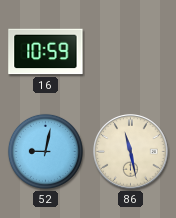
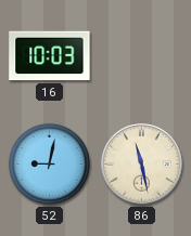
16: 10:59 -> 10:03 (50, 56)
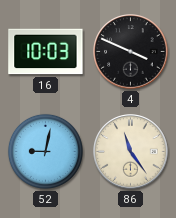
4: none -> 3:49 (131, 52)
86: 11:28 -> 11:24 (131, 152)
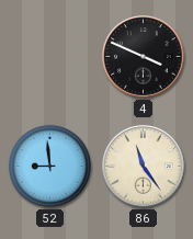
16: 10:03 -> none (46, 52)
52: 9:02 -> 8:59 (49, 166)
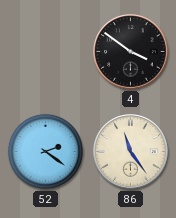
4: 3:49 -> 3:51 (131, 52)
52: 8:59 -> 2:21 (45, 151)
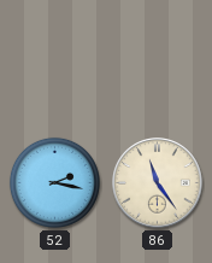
4: 3:51 -> none (131, 52)
52: 2:21 -> 2:17 (54, 182)
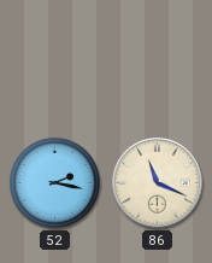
86: 11:24 -> 11:19 (158, 183)
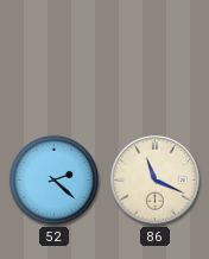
52: 2:17 -> 2:22 (53, 179)
